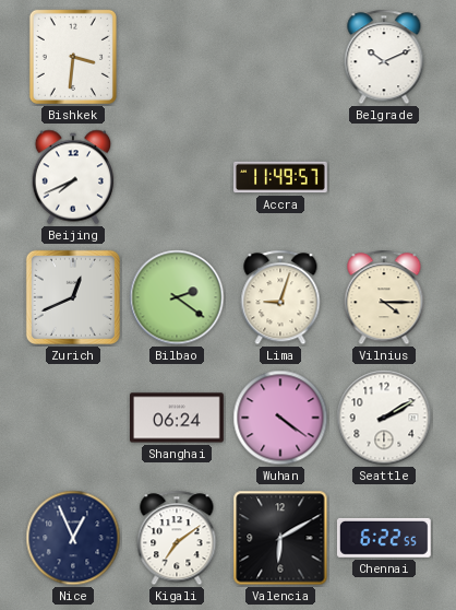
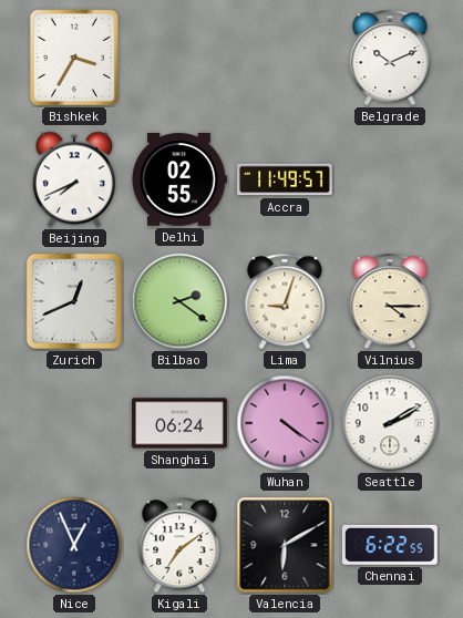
Bishkek: 3:31 -> 3:35 (74, 58)
Delhi: none -> 02:55 (179, 179)
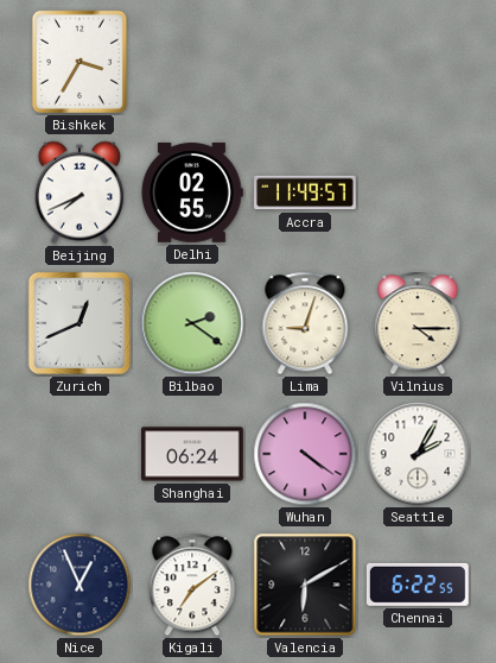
Belgrade: 10:11 -> none (390, 58)
Seattle: 2:10 -> 2:05 (418, 454)
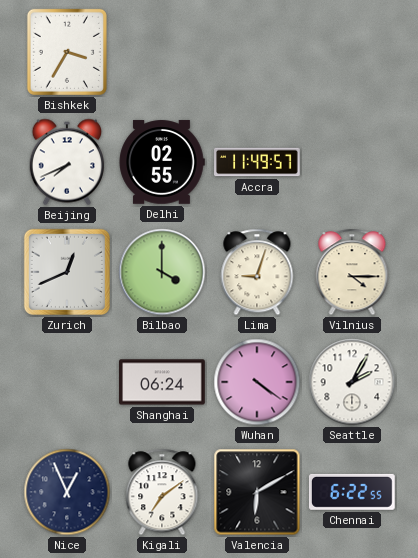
Bilbao: 2:21 -> 4:00 (162, 272)
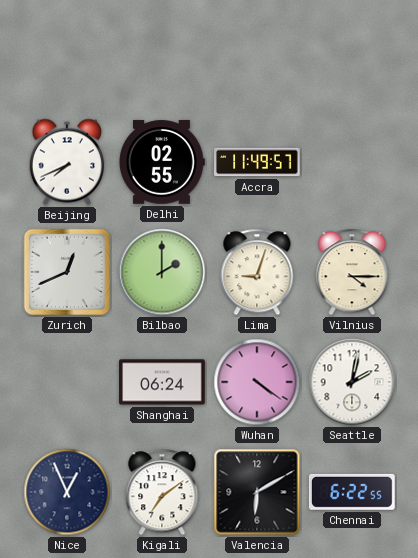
Bishkek: 3:35 -> none (67, 52)
Bilbao: 4:00 -> 2:00 (162, 272)
Seattle: 2:05 -> 2:02 (352, 382)
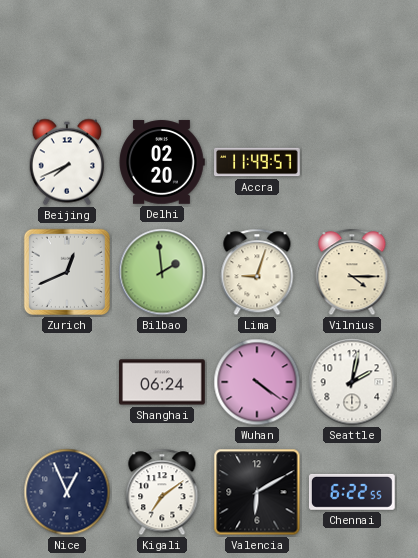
Delhi: 02:55 -> 02:20 (162, 162)
Bilbao: 2:00 -> 1:59 (162, 272)
